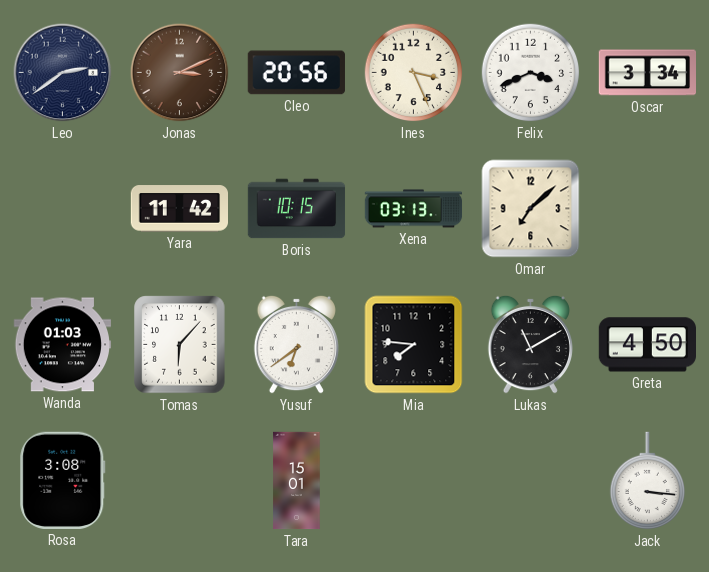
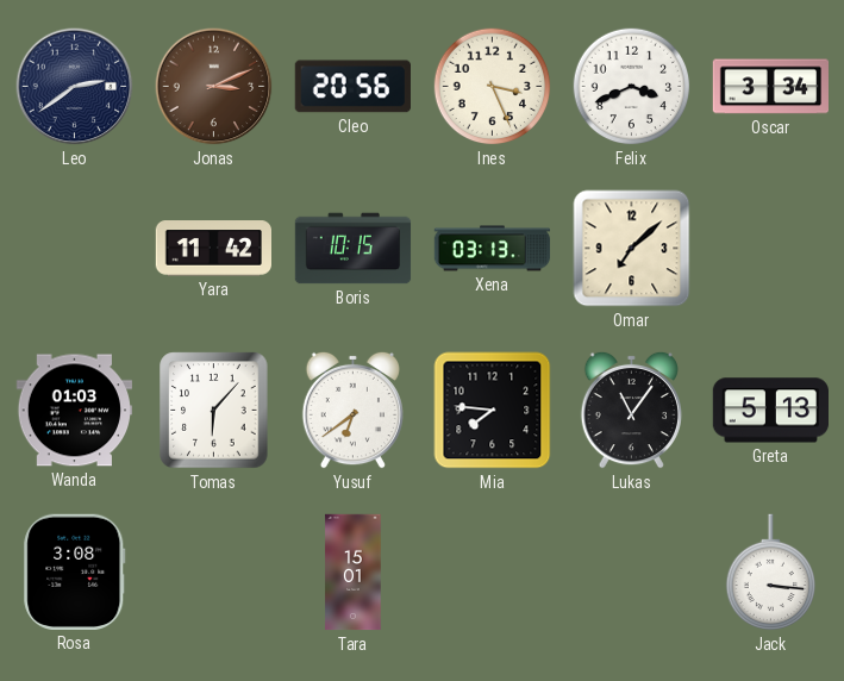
Lukas: 11:10 -> 11:06 (631, 410)
Greta: 4:50 -> 5:13 (770, 411)
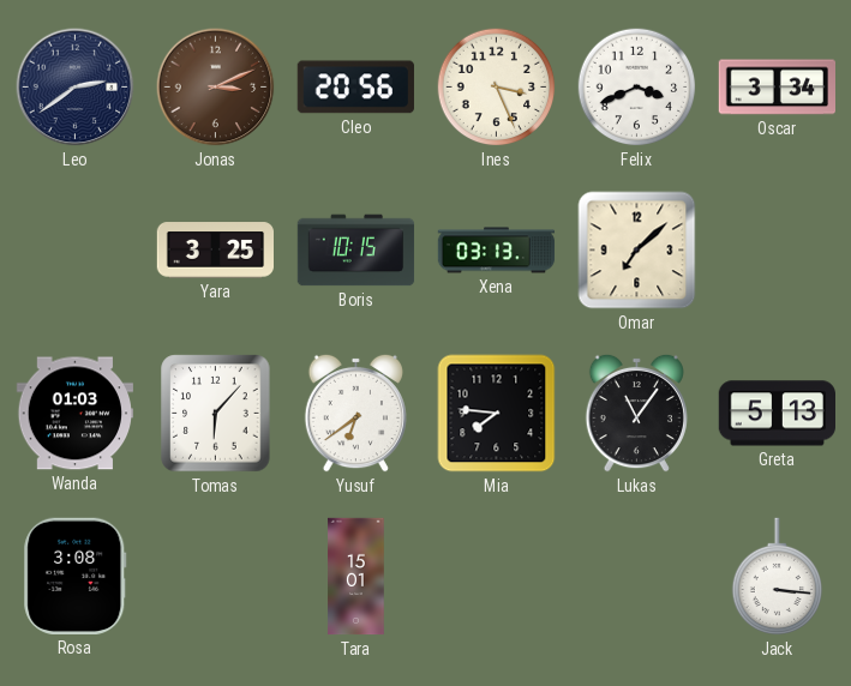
Yara: 11:42 -> 3:25 (215, 251)
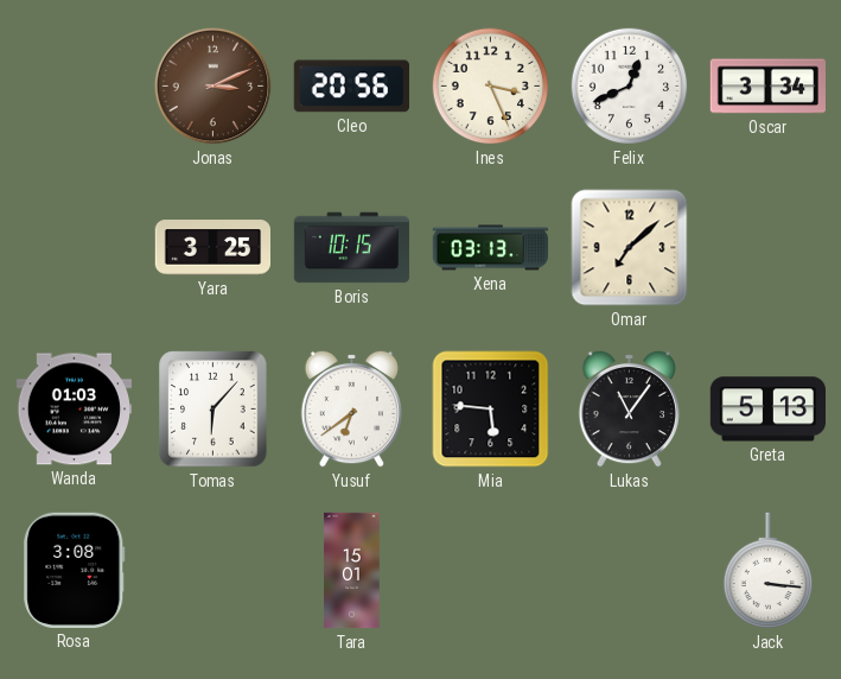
Leo: 2:39 -> none (76, 88)
Felix: 3:41 -> 12:41 (630, 87)
Mia: 7:46 -> 5:46 (491, 410)
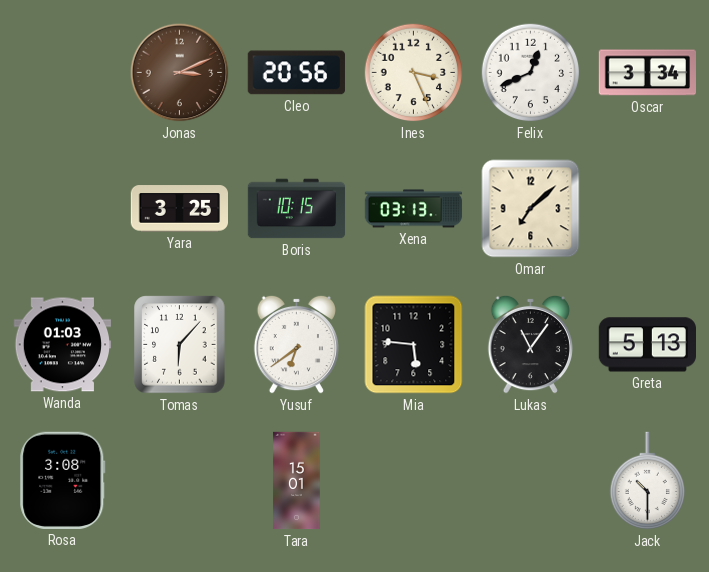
Jack: 3:16 -> 10:30 (647, 481)
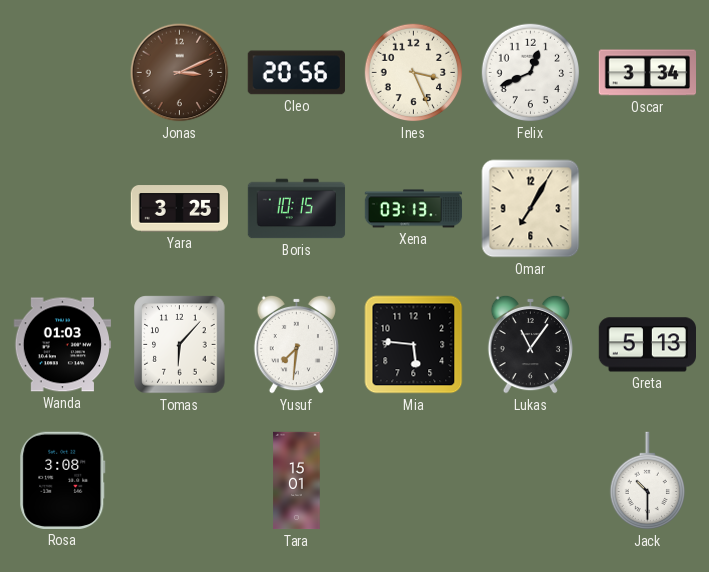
Omar: 7:08 -> 7:05 (531, 209)
Yusuf: 6:39 -> 7:31 (296, 344)
